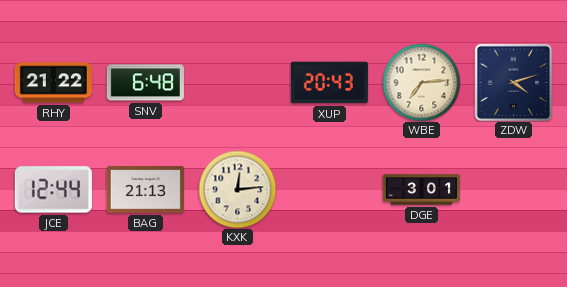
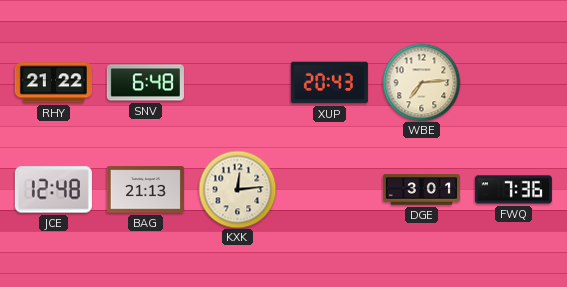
ZDW: 4:12 -> none (513, 82)
JCE: 12:44 -> 12:48 (53, 190)
FWQ: none -> 7:36 (513, 190)
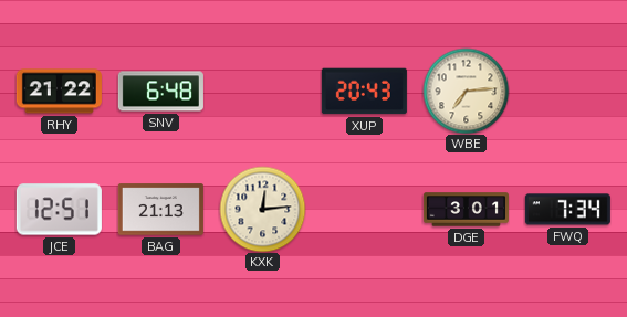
JCE: 12:48 -> 12:51 (59, 210)
FWQ: 7:36 -> 7:34 (567, 210)
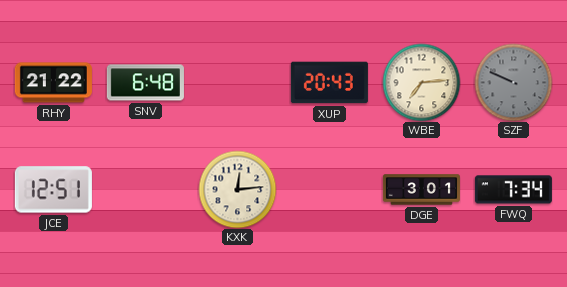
SZF: none -> 9:49 (513, 82)
BAG: 21:13 -> none (160, 210)
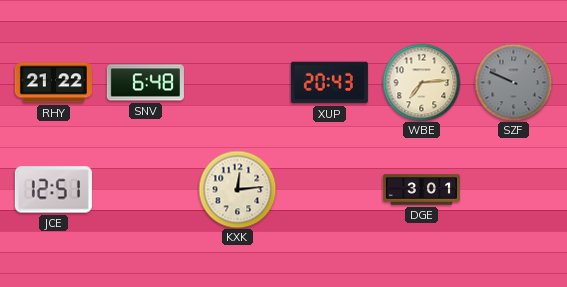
FWQ: 7:34 -> none (513, 190)
